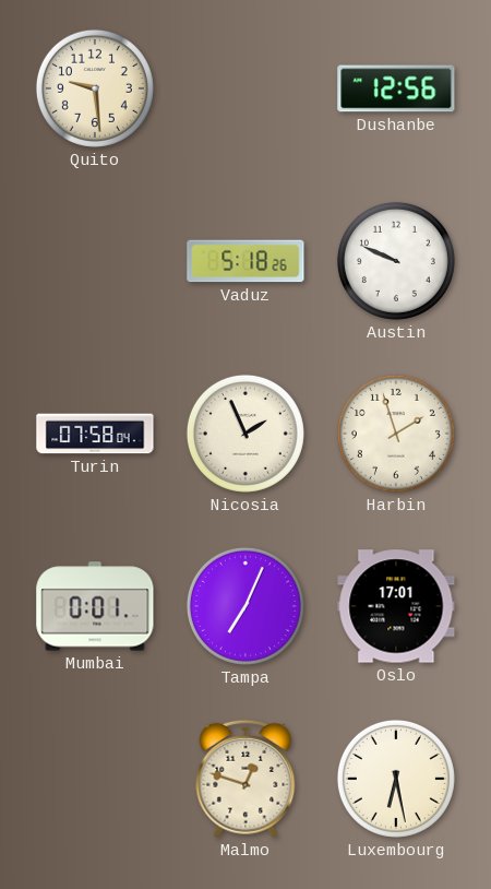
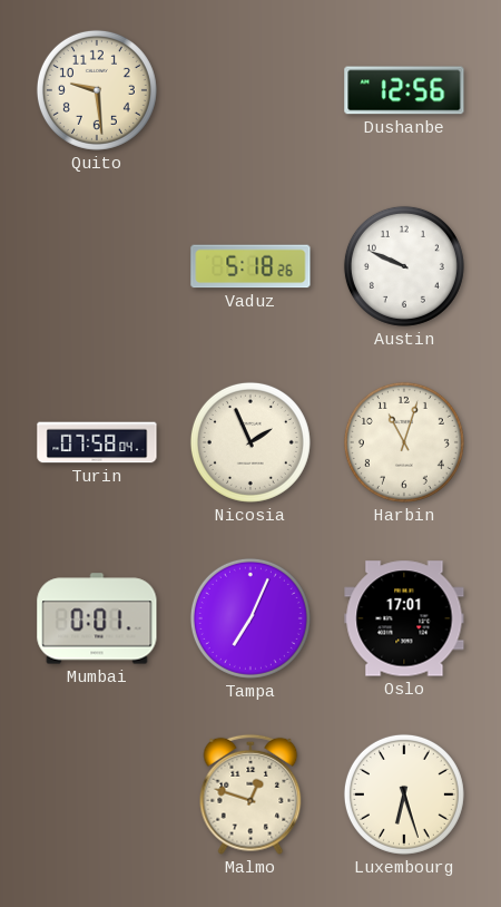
Harbin: 1:57 -> 11:03 (404, 442)
Luxembourg: 6:28 -> 6:27 (404, 794)
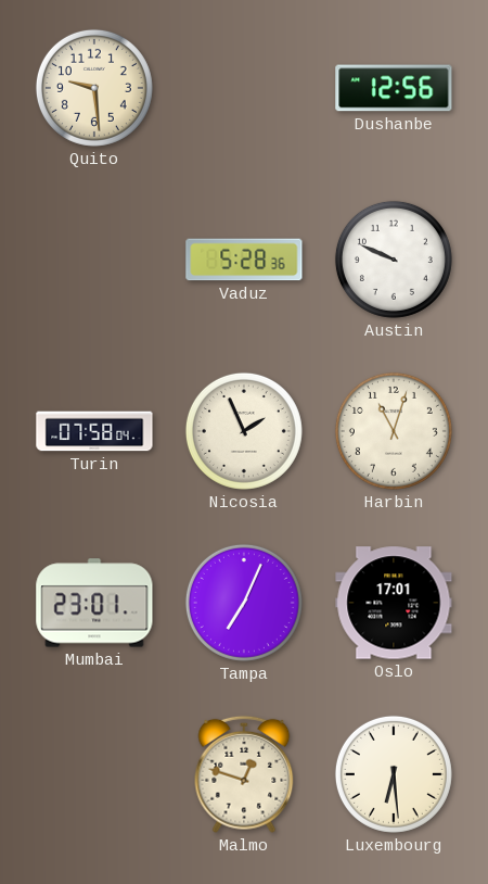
Vaduz: 5:18 -> 5:28 (244, 260)
Mumbai: 0:01 -> 23:01 (94, 603)
Luxembourg: 6:27 -> 6:29 (394, 774)
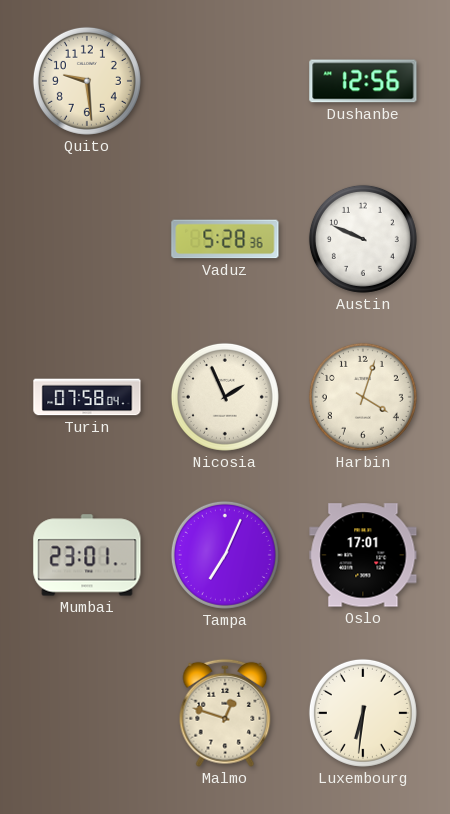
Harbin: 11:03 -> 4:03 (363, 397)
Luxembourg: 6:29 -> 6:31 (363, 713)
